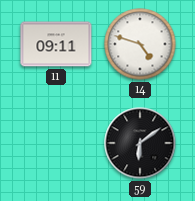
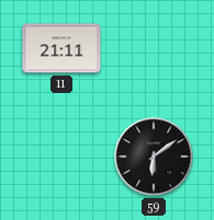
11: 09:11 -> 21:11 (61, 48)
14: 4:48 -> none (140, 44)
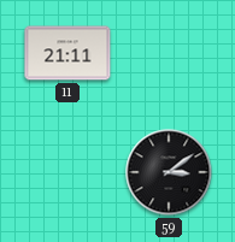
59: 6:09 -> 3:09 (169, 172)
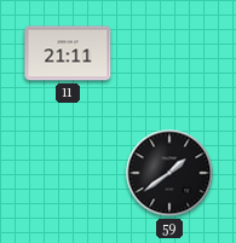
59: 3:09 -> 1:39 (169, 173)
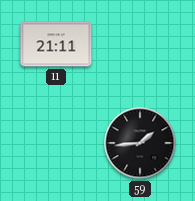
59: 1:39 -> 1:44 (140, 143)
